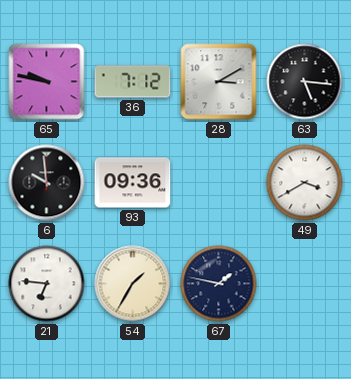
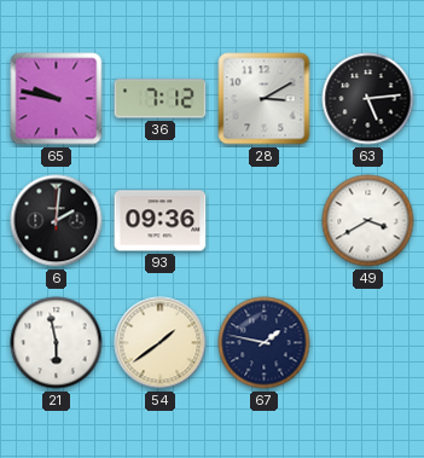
63: 5:16 -> 5:14 (368, 99)
6: 9:59 -> 2:01 (57, 221)
21: 6:46 -> 5:58 (57, 343)
54: 1:35 -> 1:39 (161, 343)
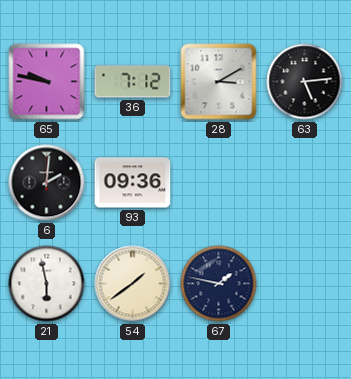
49: 3:40 -> none (368, 221)
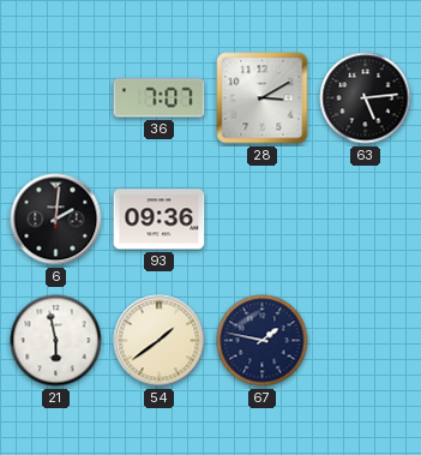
65: 9:47 -> none (47, 82)
36: 7:12 -> 7:07 (160, 98)
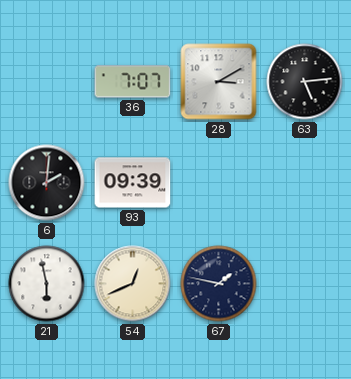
93: 09:36 -> 09:39 (133, 183)
54: 1:39 -> 12:41 (133, 284)
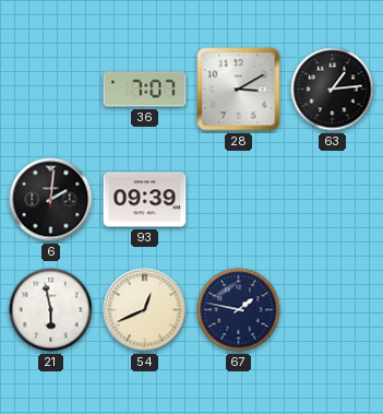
63: 5:14 -> 1:14 (333, 90)
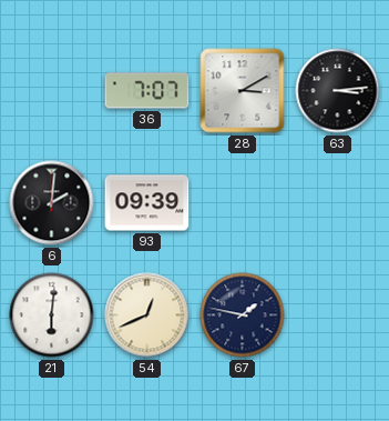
63: 1:14 -> 3:14 (338, 91)
21: 5:58 -> 6:01 (52, 315)
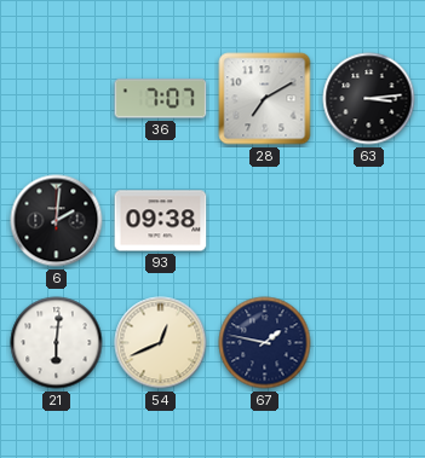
28: 3:10 -> 7:10 (265, 99)
93: 09:39 -> 09:38 (161, 221)
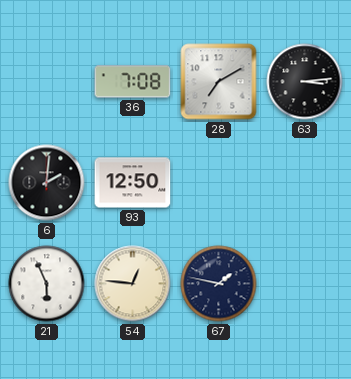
36: 7:07 -> 7:08 (133, 82)
93: 09:38 -> 12:50 (133, 183)
21: 6:01 -> 5:56 (47, 284)
54: 12:41 -> 12:46 (133, 284)
